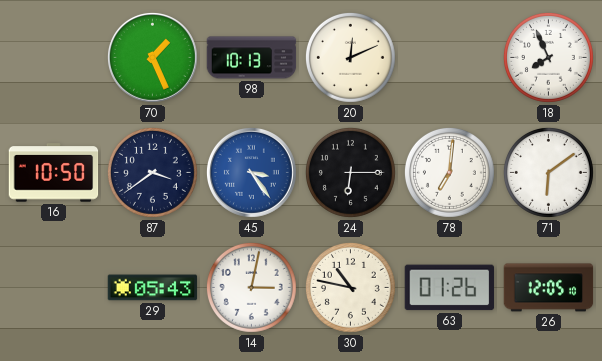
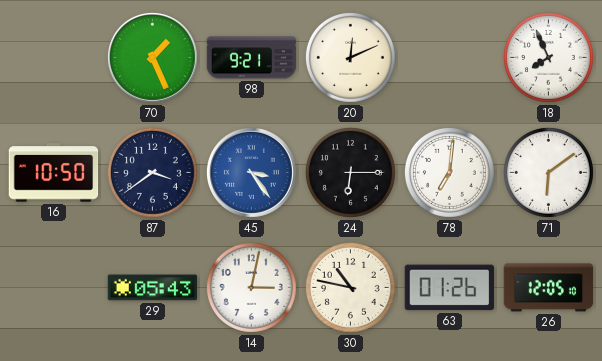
98: 10:13 -> 9:21 (252, 58)
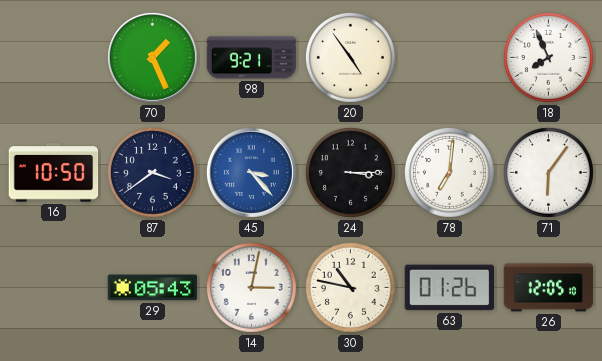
20: 12:11 -> 4:54 (350, 57)
45: 3:24 -> 3:23 (251, 172)
24: 6:15 -> 3:15 (350, 172)
71: 6:09 -> 6:06 (548, 172)
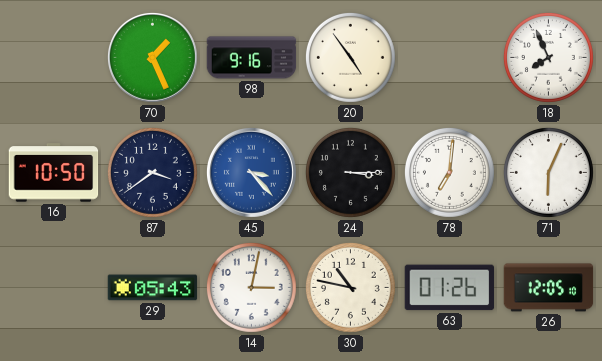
98: 9:21 -> 9:16 (252, 58)
71: 6:06 -> 6:04 (548, 172)
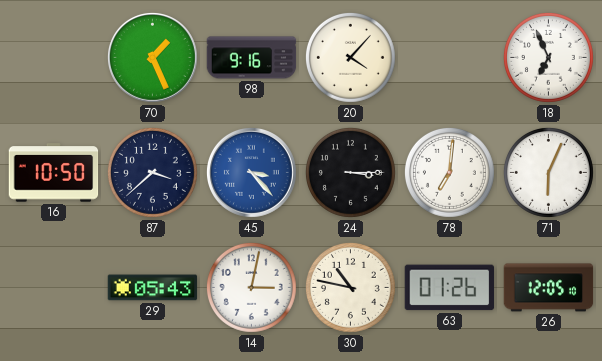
20: 4:54 -> 4:07 (350, 57)
18: 7:56 -> 6:56 (548, 57)
87: 3:39 -> 3:38 (152, 172)
